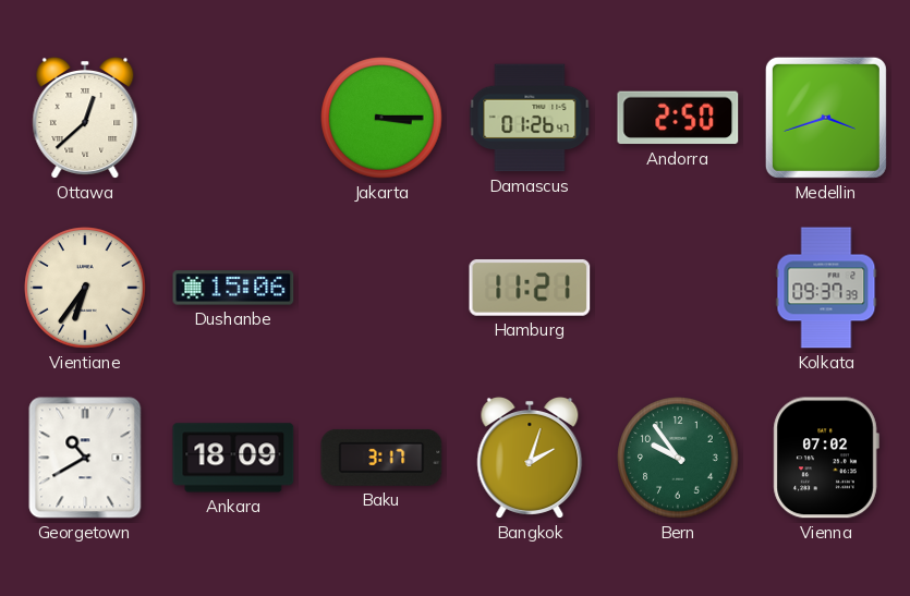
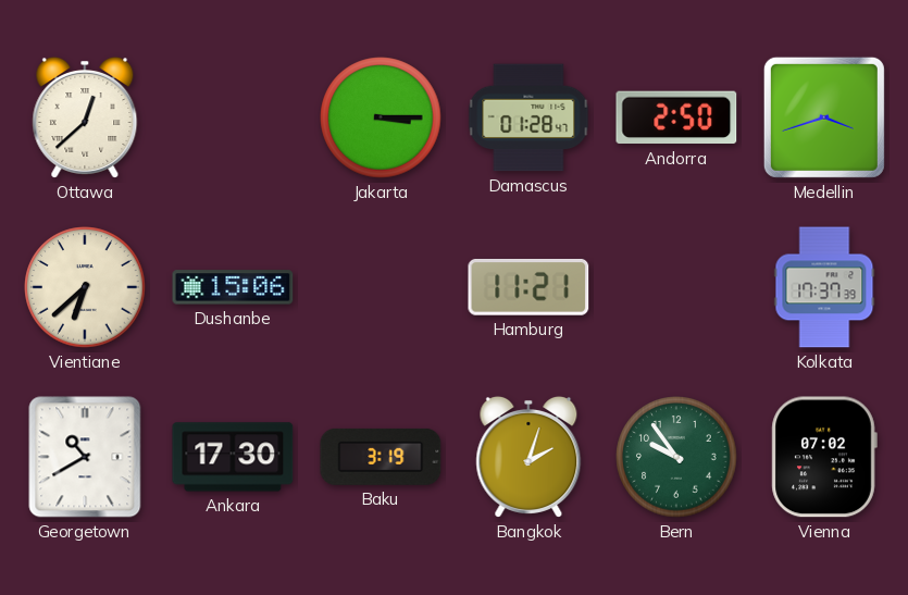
Damascus: 01:26 -> 01:28 (528, 117)
Vientiane: 6:36 -> 6:38 (85, 287)
Kolkata: 09:37 -> 17:37 (824, 287)
Ankara: 18:09 -> 17:30 (233, 457)
Baku: 3:17 -> 3:19 (381, 457)
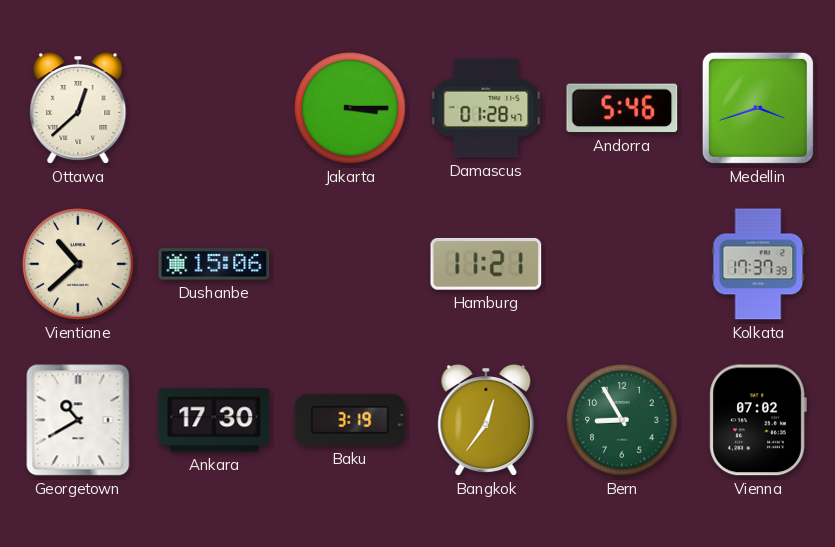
Andorra: 2:50 -> 5:46 (622, 108)
Vientiane: 6:38 -> 10:38 (78, 264)
Bangkok: 2:03 -> 12:36 (486, 420)
Bern: 9:54 -> 8:55 (622, 420)
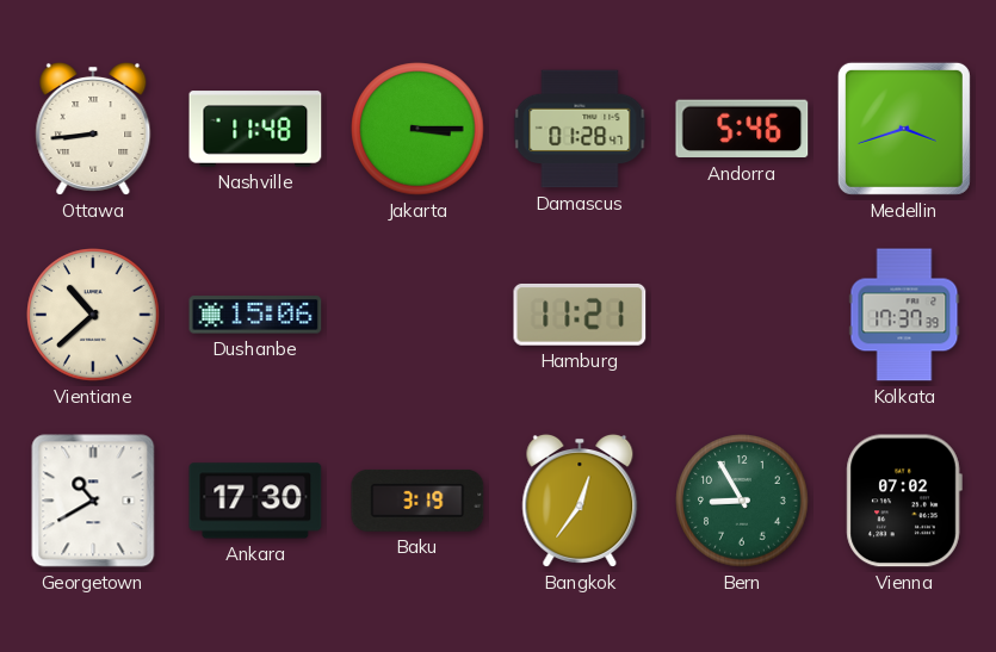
Ottawa: 12:38 -> 8:44 (93, 129)
Nashville: none -> 11:48 (255, 129)
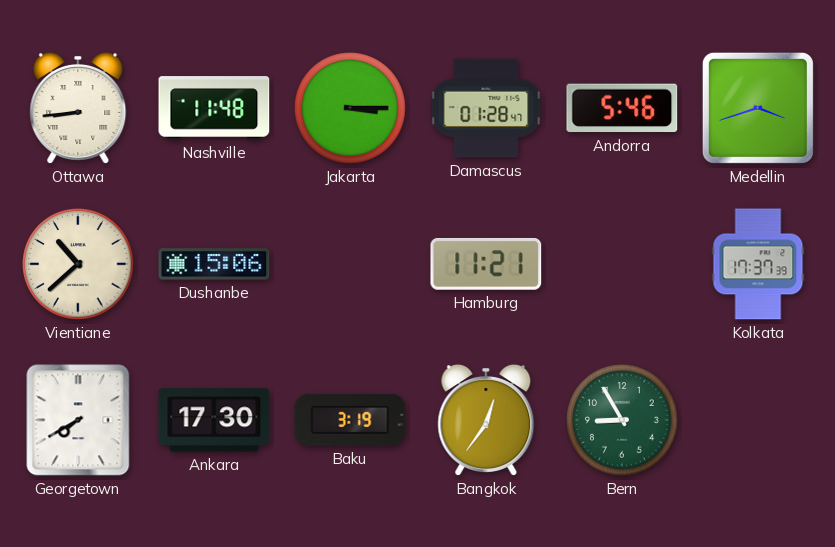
Georgetown: 10:40 -> 7:40 (78, 420)
Vienna: 07:02 -> none (904, 501)
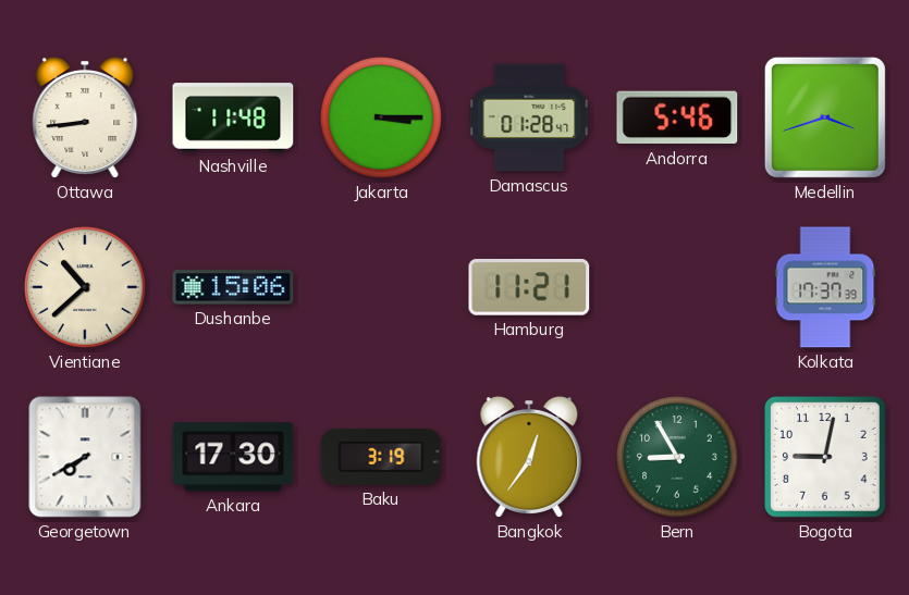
Bogota: none -> 9:02 (826, 458)
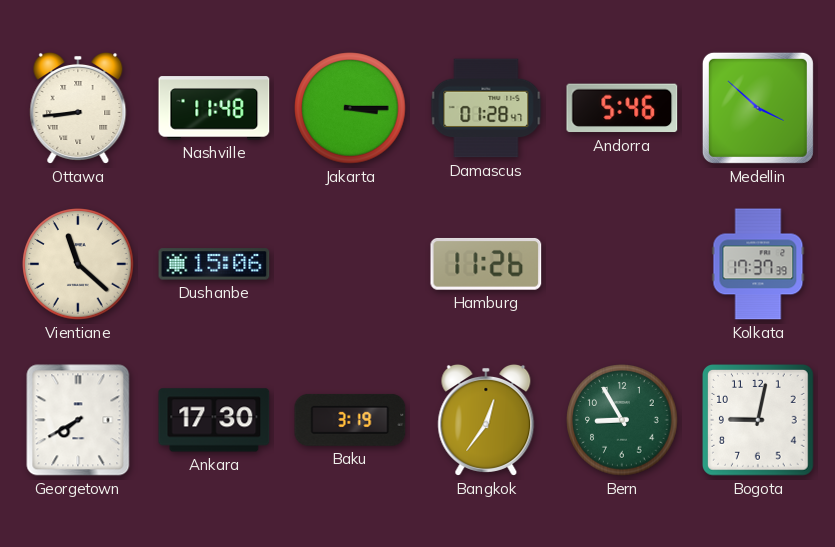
Medellin: 3:42 -> 3:52 (758, 108)
Vientiane: 10:38 -> 11:22 (78, 264)
Hamburg: 11:21 -> 11:26 (486, 264)
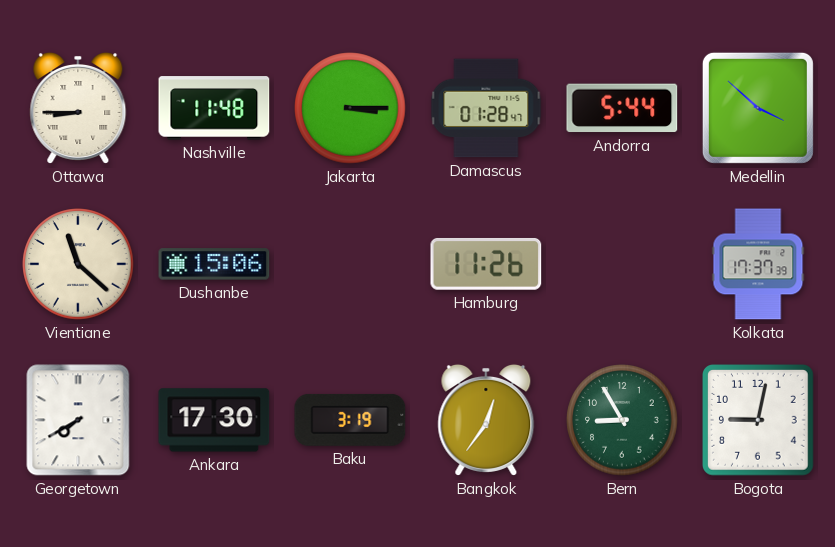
Ottawa: 8:44 -> 8:45 (78, 108)
Andorra: 5:46 -> 5:44 (622, 108)
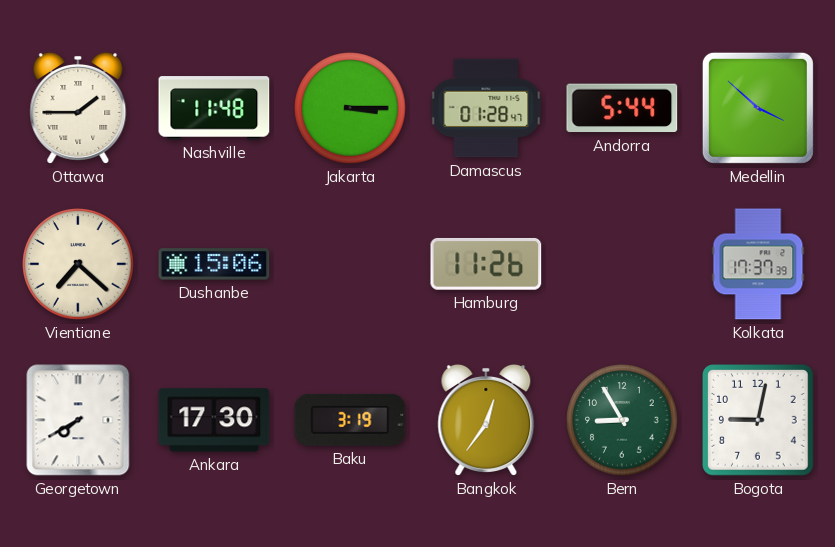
Ottawa: 8:45 -> 1:45 (78, 108)
Vientiane: 11:22 -> 7:22 (78, 264)
